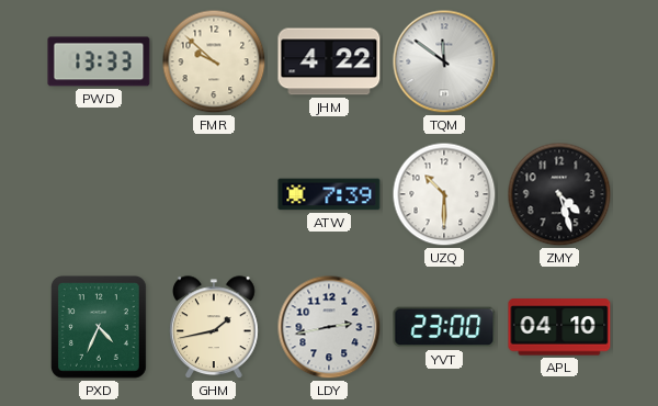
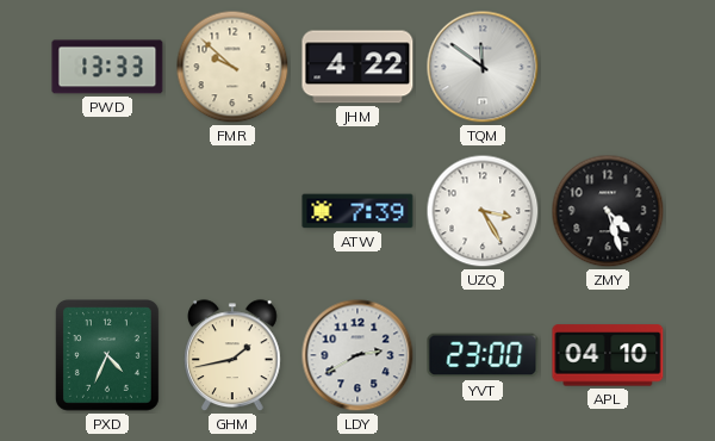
UZQ: 10:30 -> 3:25 (483, 211)
LDY: 2:43 -> 2:40 (357, 355)
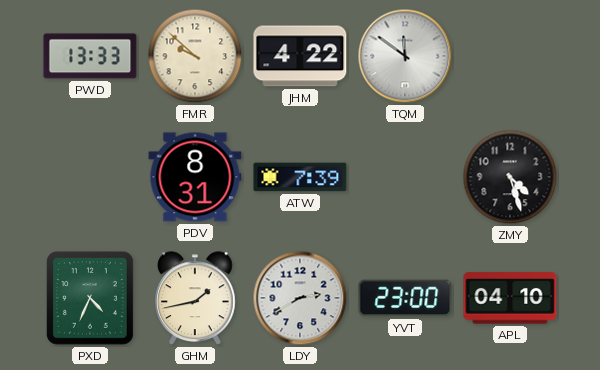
PDV: none -> 8:31 (195, 177)
UZQ: 3:25 -> none (483, 211)
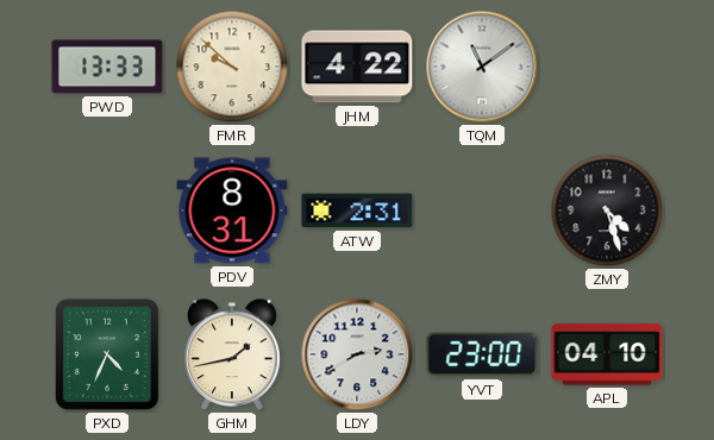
TQM: 11:51 -> 11:09 (482, 67)
ATW: 7:39 -> 2:31 (357, 210)
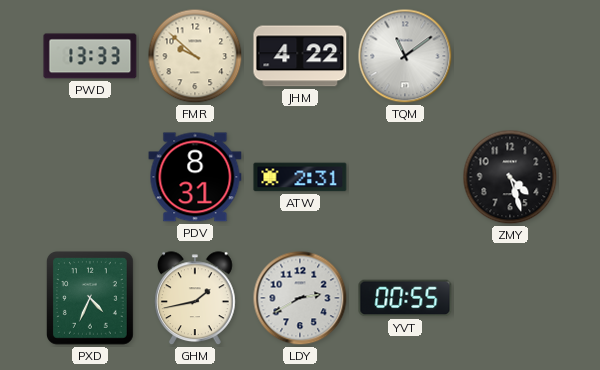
YVT: 23:00 -> 00:55 (405, 298)
APL: 04:10 -> none (607, 354)
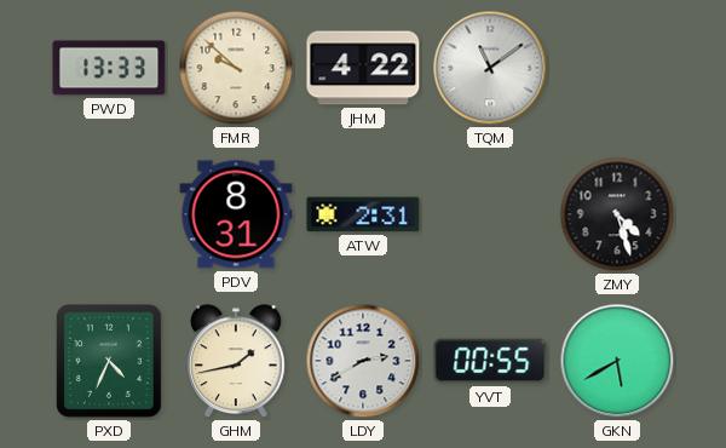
GKN: none -> 5:40 (617, 361)
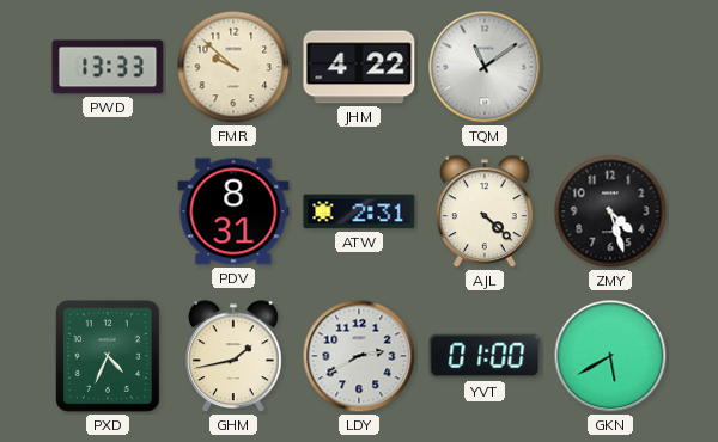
AJL: none -> 4:22 (486, 213)
YVT: 00:55 -> 01:00 (485, 356)
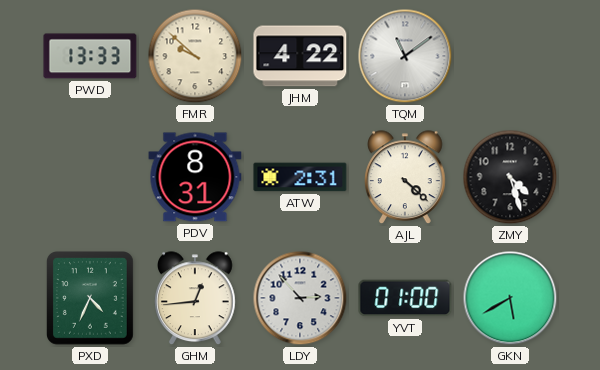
GHM: 1:43 -> 12:44 (196, 299)
LDY: 2:40 -> 2:53 (300, 298)
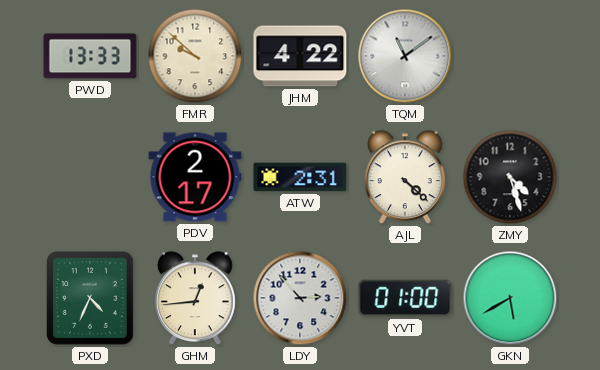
PDV: 8:31 -> 2:17 (195, 177)
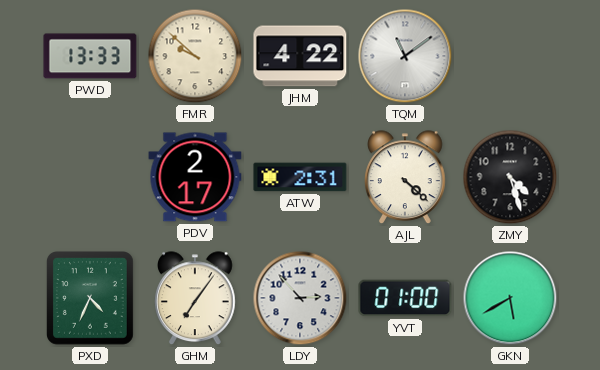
GHM: 12:44 -> 7:06 (196, 299)
